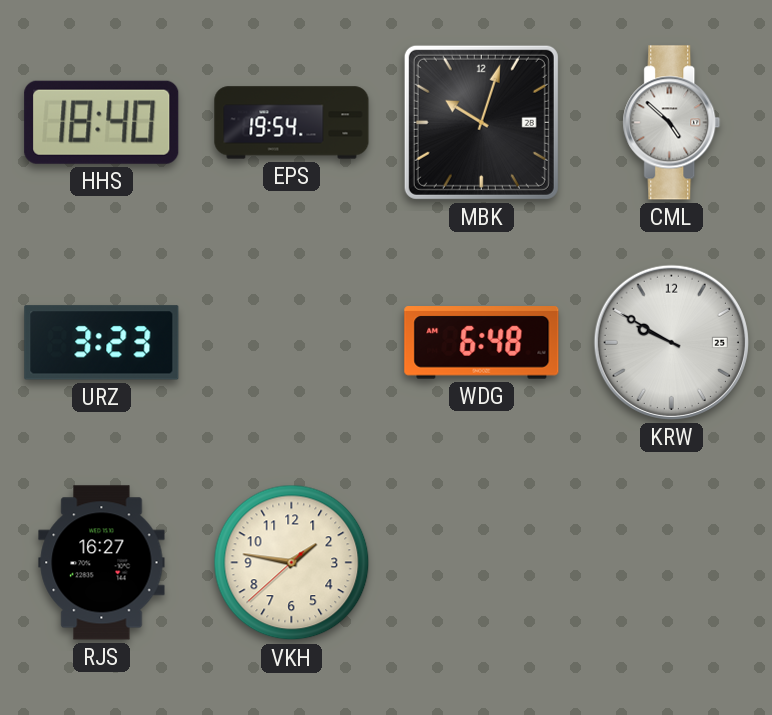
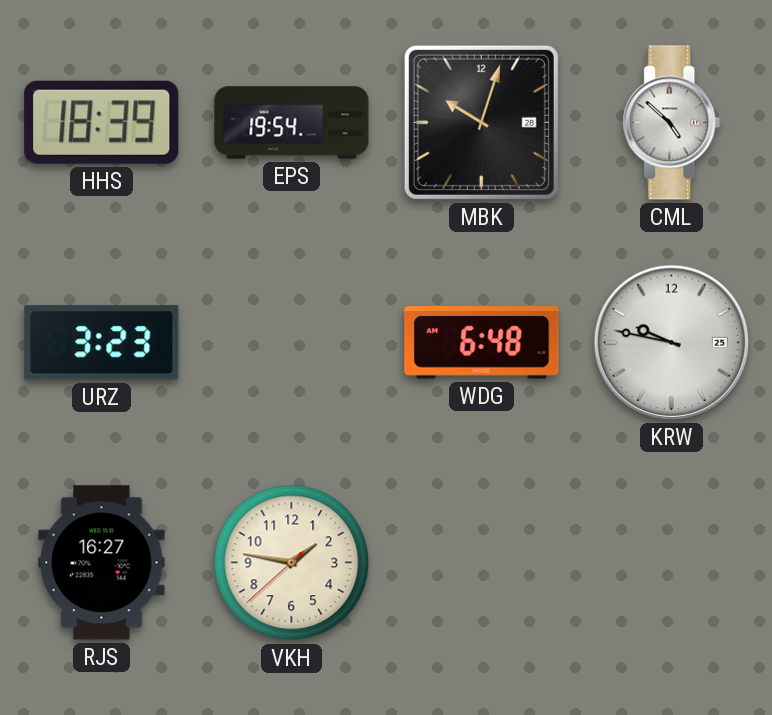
HHS: 18:40 -> 18:39 (102, 122)
KRW: 9:50 -> 9:47 (671, 342)
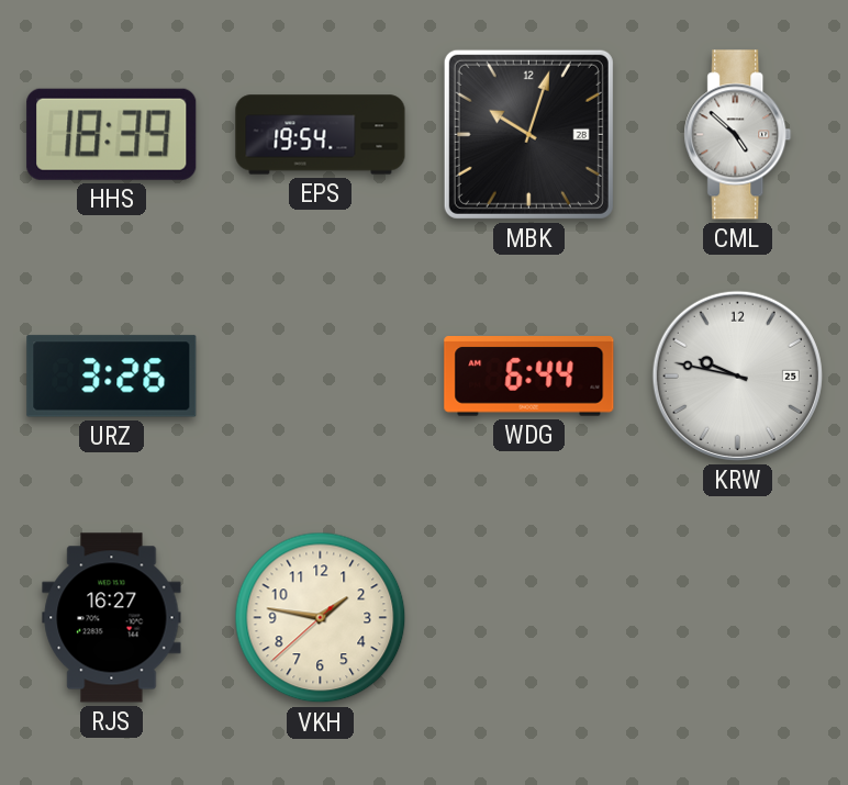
URZ: 3:23 -> 3:26 (112, 377)
WDG: 6:48 -> 6:44 (529, 377)
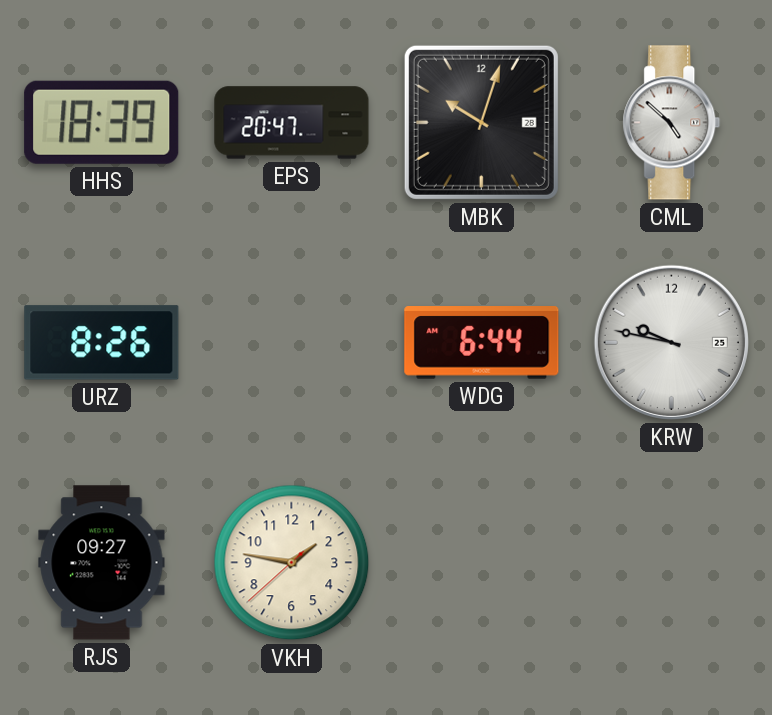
EPS: 19:54 -> 20:47 (292, 123)
URZ: 3:26 -> 8:26 (102, 343)
RJS: 16:27 -> 09:27 (102, 563)
